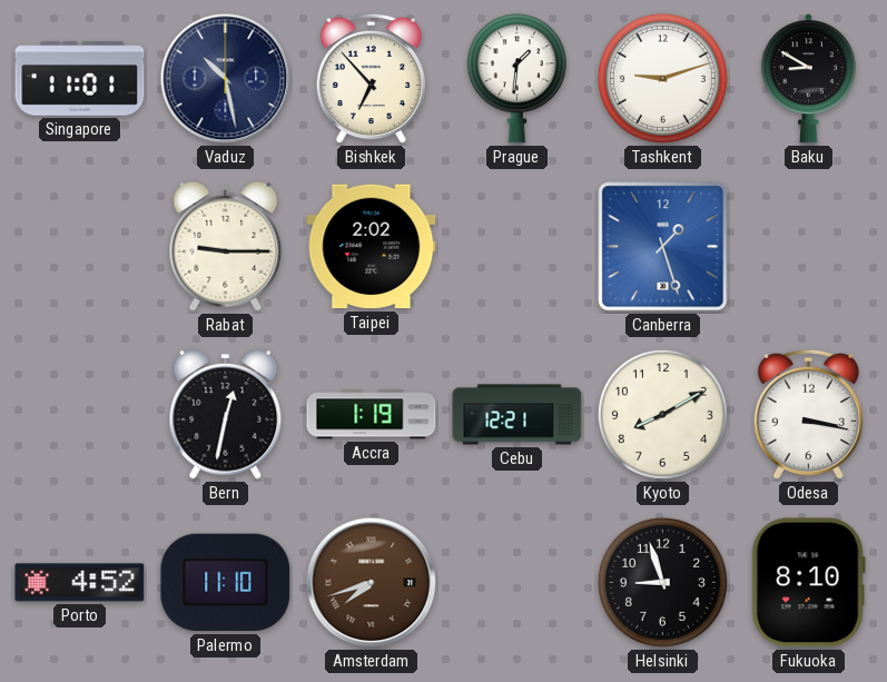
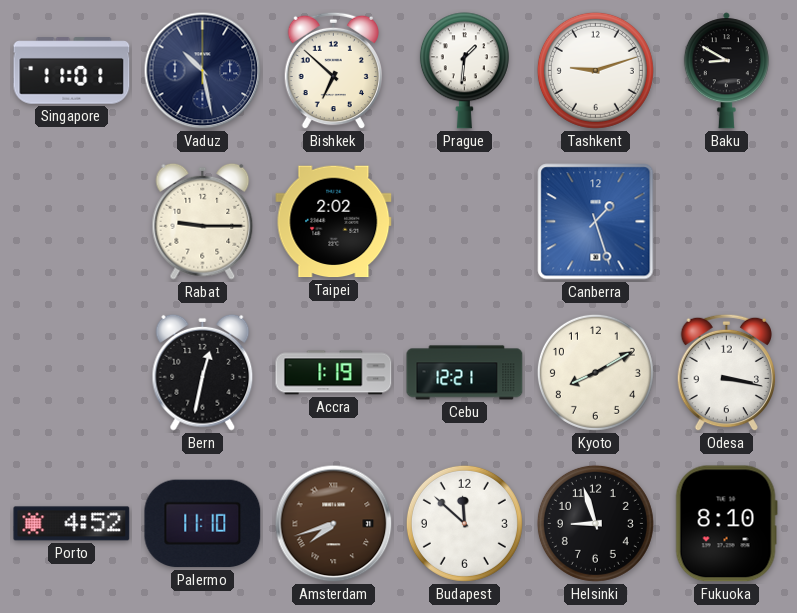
Bishkek: 6:53 -> 6:52 (333, 71)
Budapest: none -> 11:52 (464, 523)
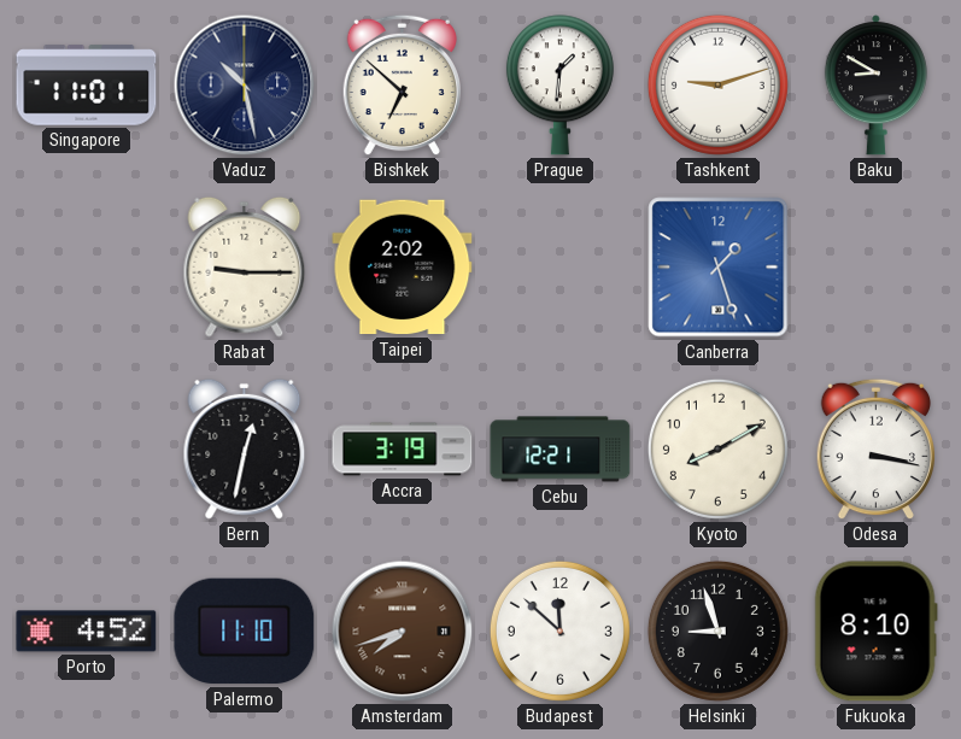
Accra: 1:19 -> 3:19 (403, 450)
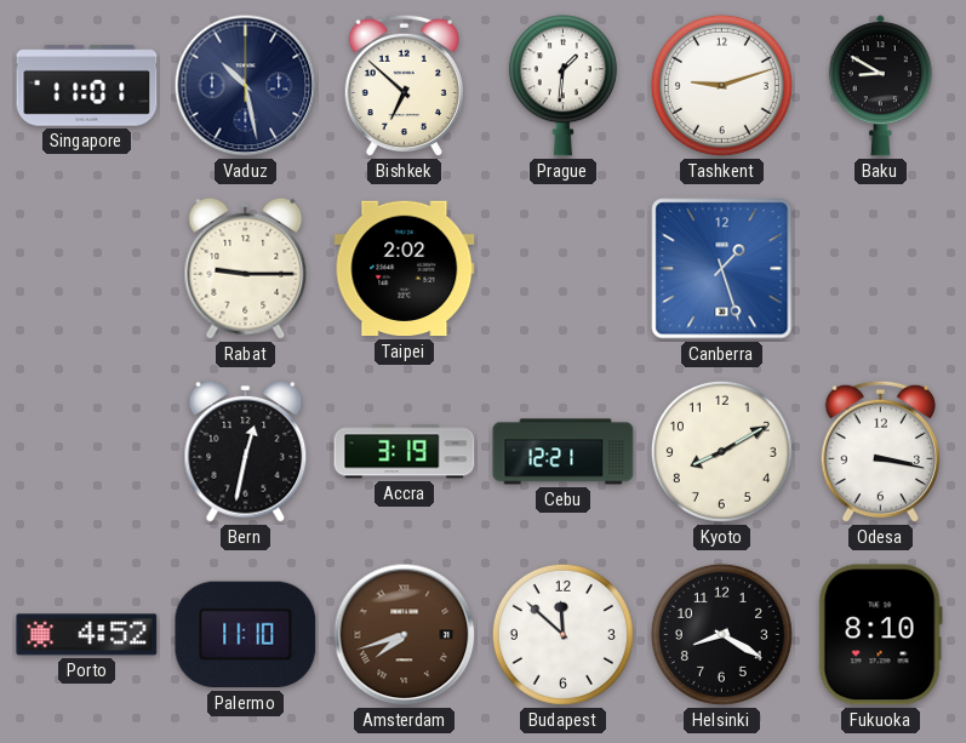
Helsinki: 8:57 -> 8:20 (721, 634)
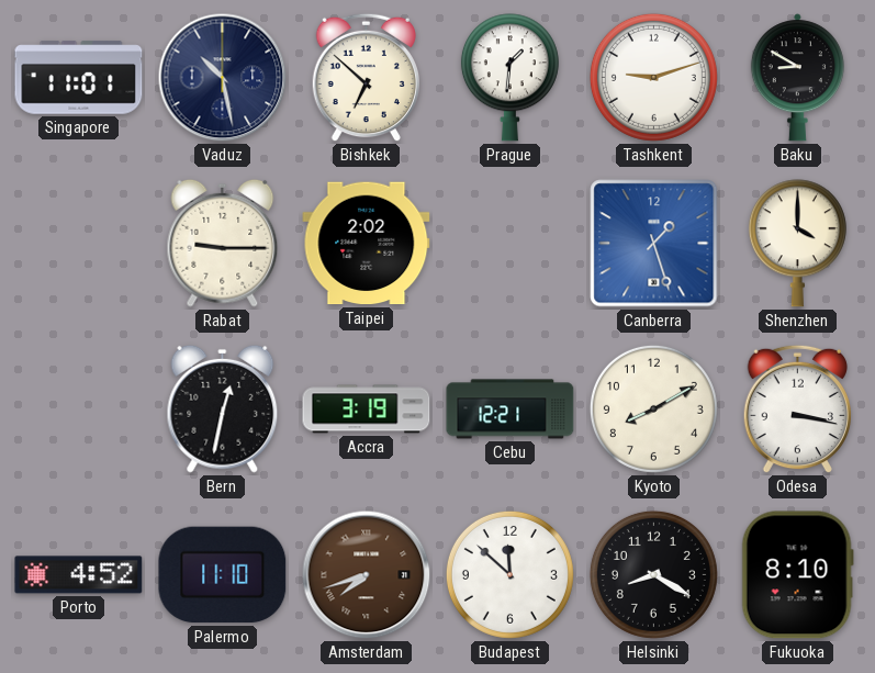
Shenzhen: none -> 4:00 (797, 244)
